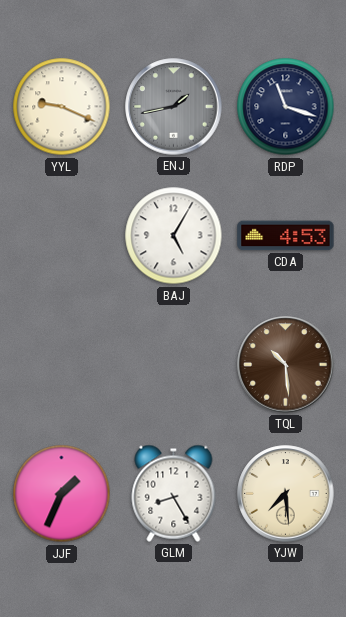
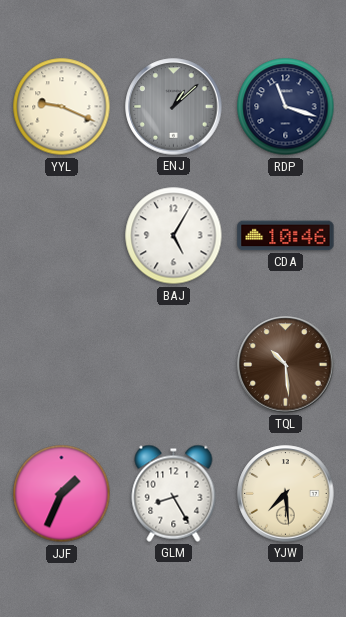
ENJ: 1:43 -> 1:08 (174, 107)
CDA: 4:53 -> 10:46 (286, 236)
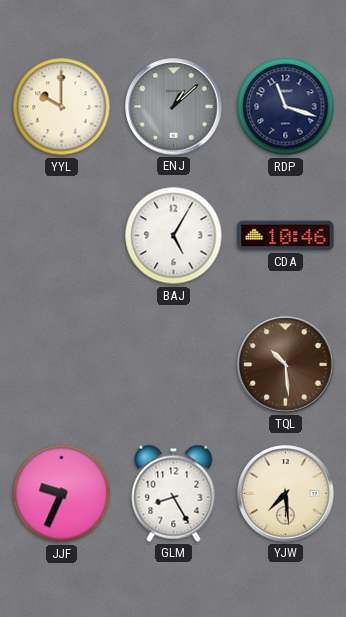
YYL: 9:19 -> 10:00 (62, 107)
JJF: 1:34 -> 9:34 (62, 494)
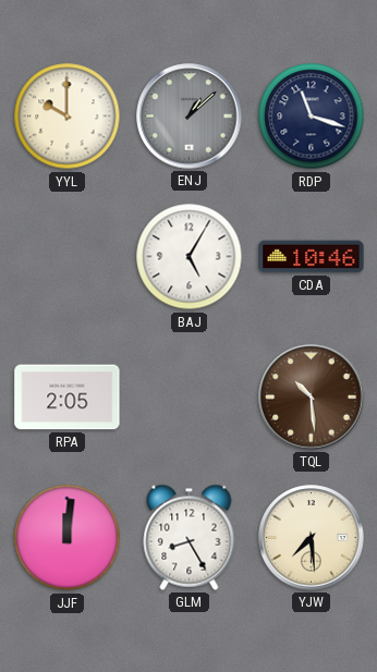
RPA: none -> 2:05 (68, 398)
JJF: 9:34 -> 12:01 (68, 538)
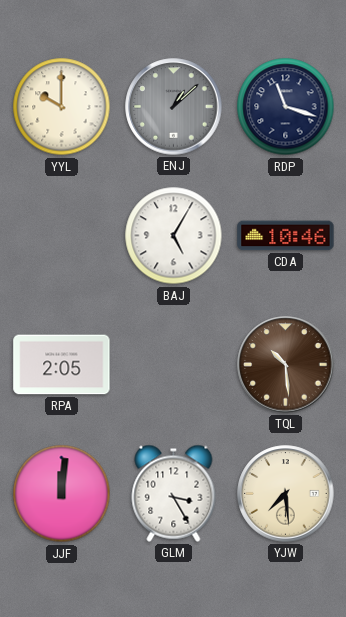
GLM: 8:25 -> 3:25 (174, 493)
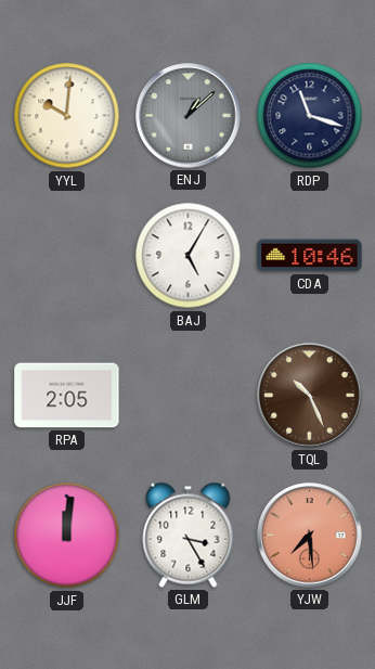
YYL: 10:00 -> 10:01 (67, 116)
TQL: 10:29 -> 10:26 (310, 396)
YJW dial: cream -> salmon (310, 536)
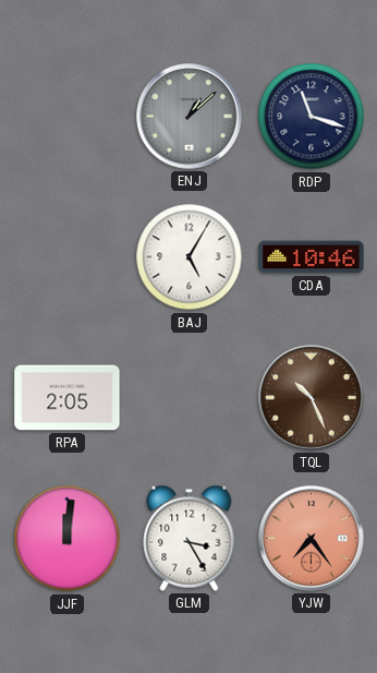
YYL: 10:01 -> none (67, 116)
YJW: 7:29 -> 7:24 (312, 539)
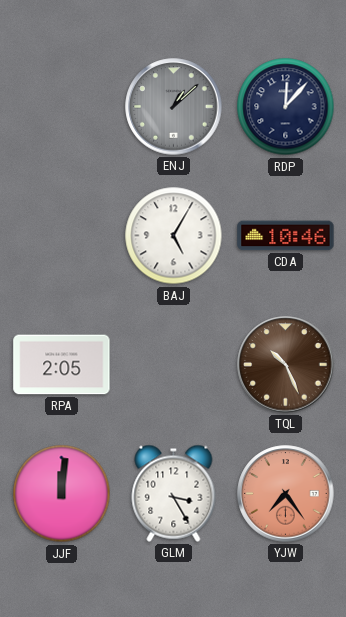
RDP: 11:18 -> 12:07 (286, 107)
